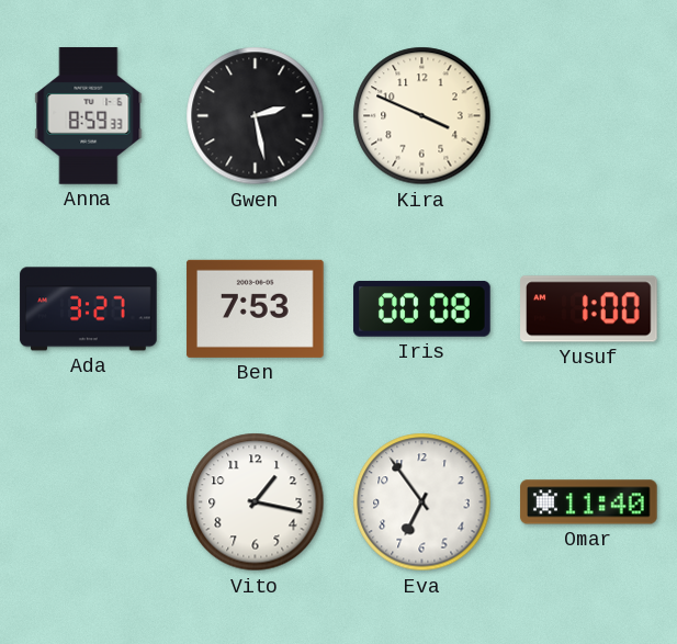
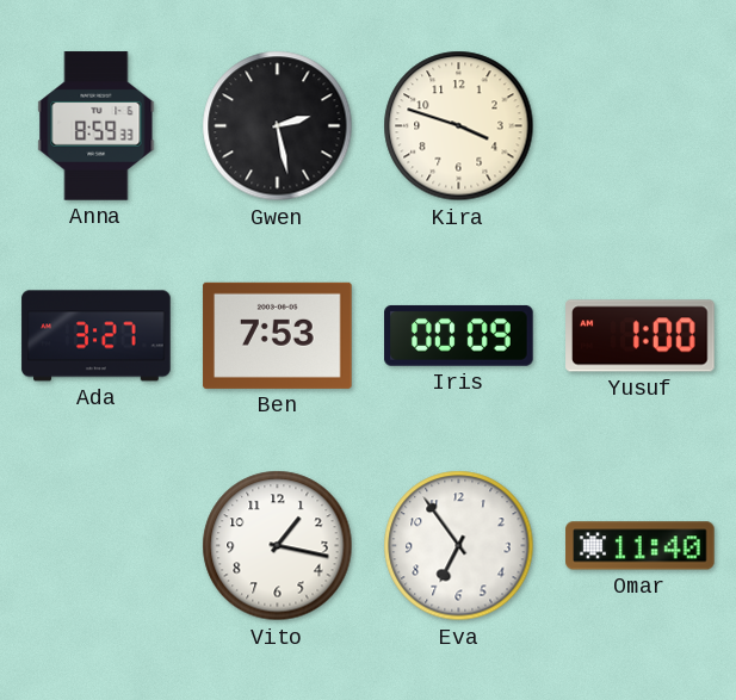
Kira: 3:49 -> 3:48 (459, 126)
Iris: 00:08 -> 00:09 (459, 336)
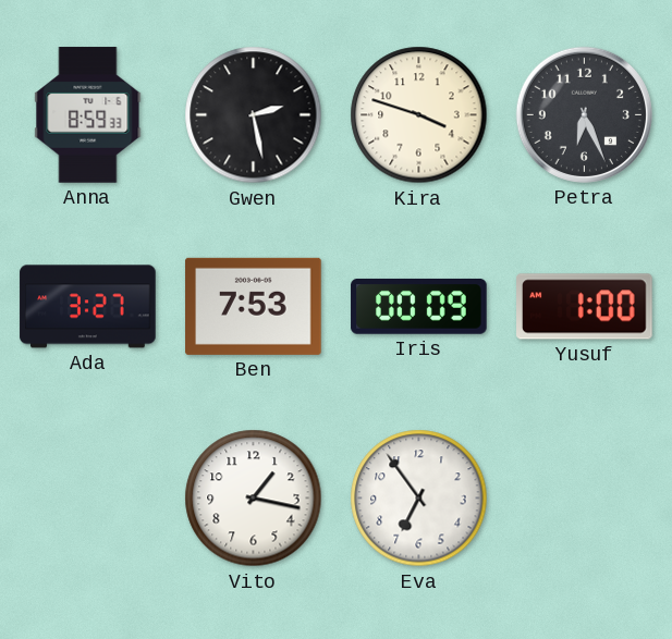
Petra: none -> 6:26 (584, 114)
Omar: 11:40 -> none (641, 546)
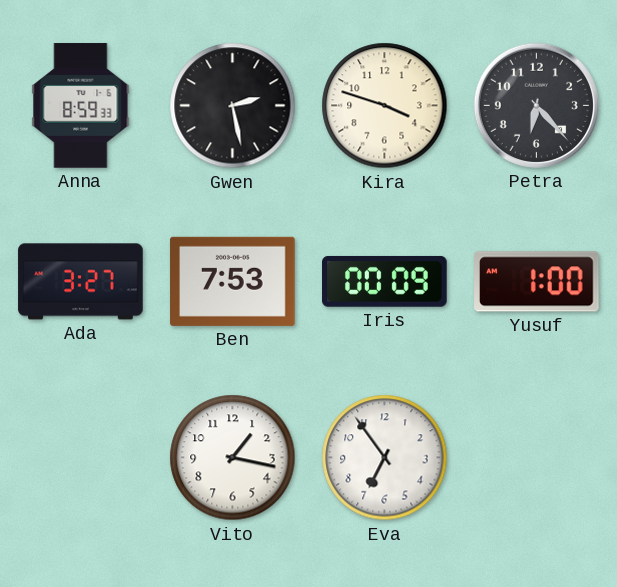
Petra: 6:26 -> 6:23 (536, 105)
